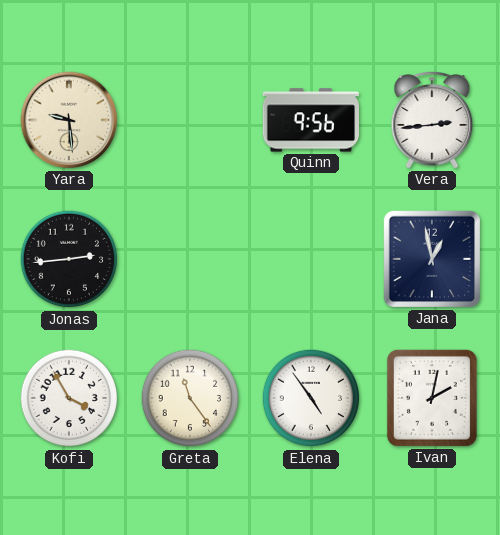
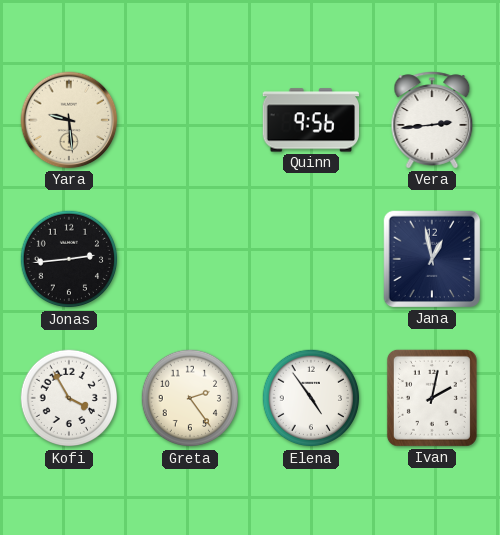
Greta: 11:24 -> 2:24 (190, 398)
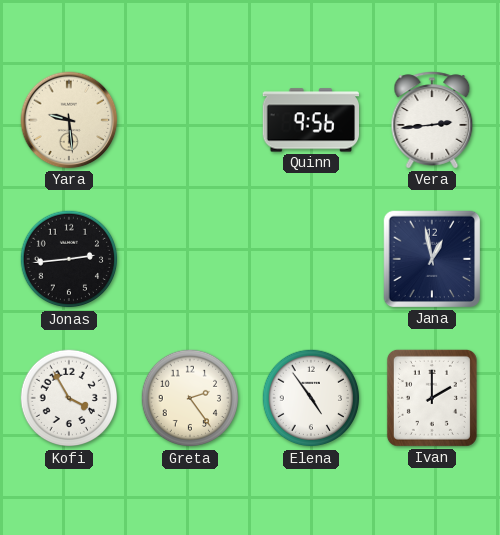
Ivan: 2:02 -> 2:00 (432, 398)
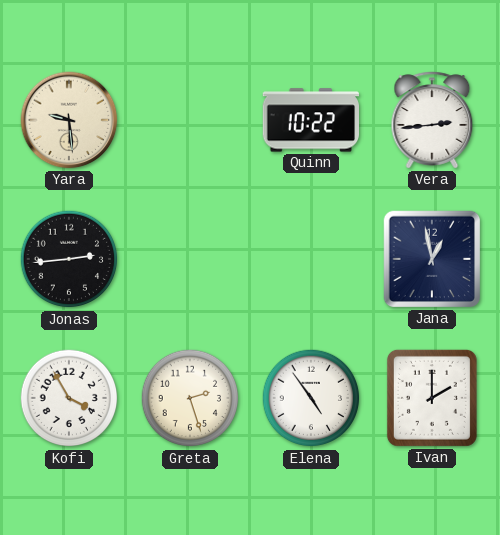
Quinn: 9:56 -> 10:22 (310, 120)
Greta: 2:24 -> 2:27 (190, 398)
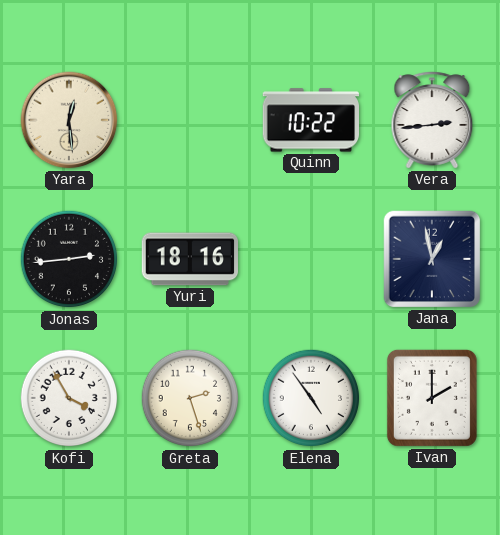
Yara: 9:29 -> 12:29 (69, 120)
Yuri: none -> 18:16 (190, 259)
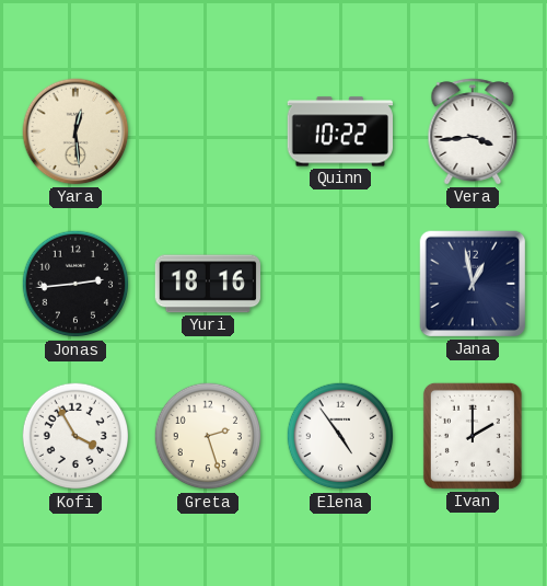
Vera: 2:44 -> 3:44 (473, 131)
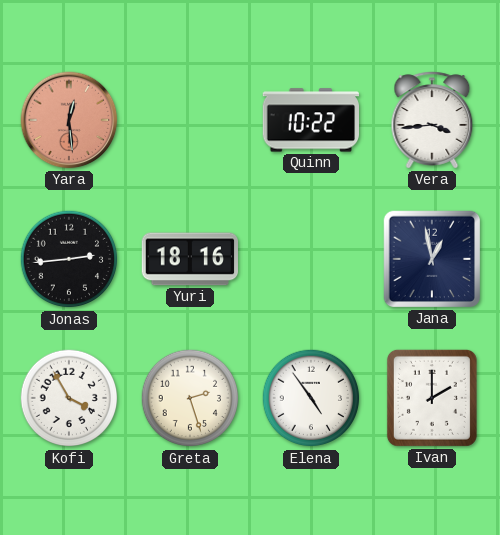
Yara dial: cream -> salmon (69, 120)
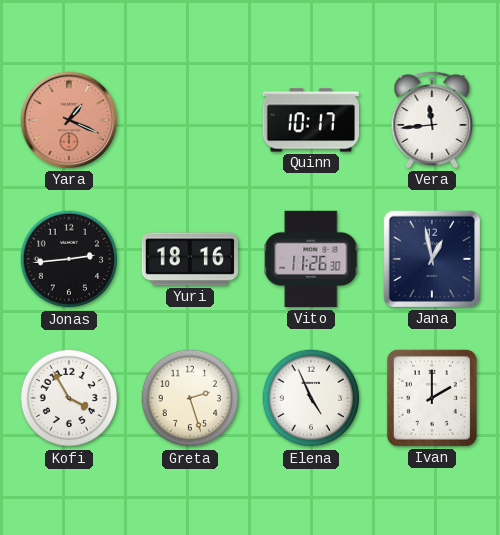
Yara: 12:29 -> 1:19 (69, 120)
Quinn: 10:22 -> 10:17 (310, 120)
Vera: 3:44 -> 11:44 (432, 120)
Vito: none -> 11:26 (311, 259)
Elena: 4:54 -> 4:56 (311, 398)
